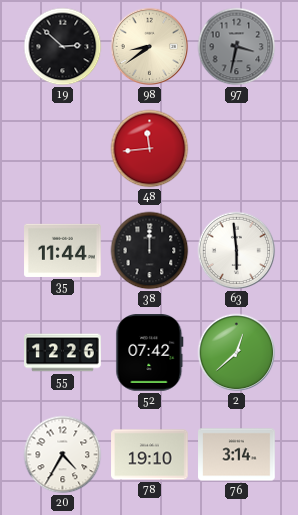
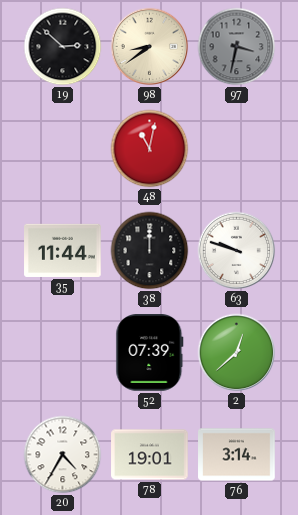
48: 11:44 -> 11:02 (150, 149)
63: 5:59 -> 9:48 (237, 251)
55: 12:26 -> none (63, 353)
52: 07:42 -> 07:39 (150, 353)
78: 19:10 -> 19:01 (150, 455)
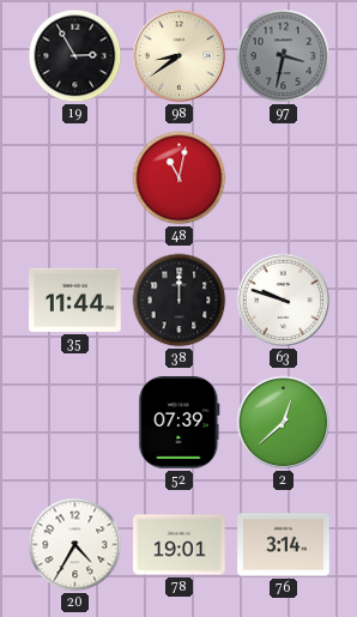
19: 2:52 -> 2:55 (75, 56)
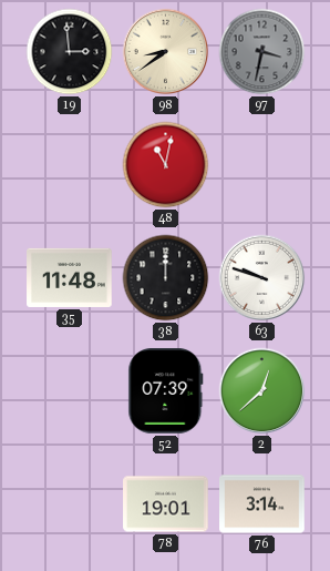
19: 2:55 -> 2:59 (70, 52)
35: 11:44 -> 11:48 (70, 277)
20: 4:35 -> none (75, 545)
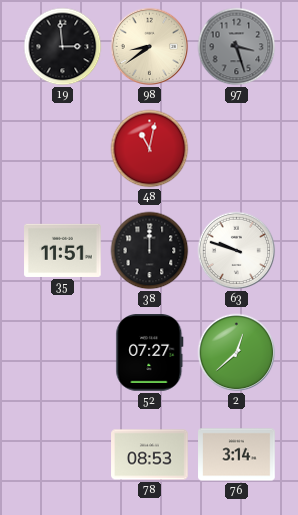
97: 3:32 -> 3:27 (237, 47)
35: 11:48 -> 11:51 (63, 250)
52: 07:39 -> 07:27 (150, 353)
78: 19:01 -> 08:53 (150, 455)
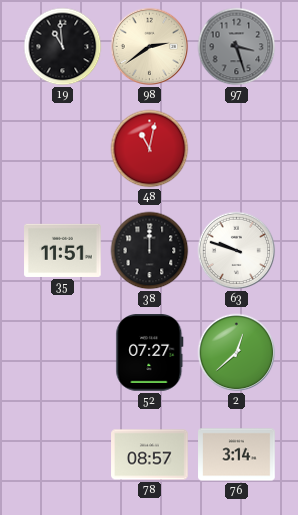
19: 2:59 -> 10:59 (63, 47)
98: 8:39 -> 2:39 (150, 47)
78: 08:53 -> 08:57 (150, 455)
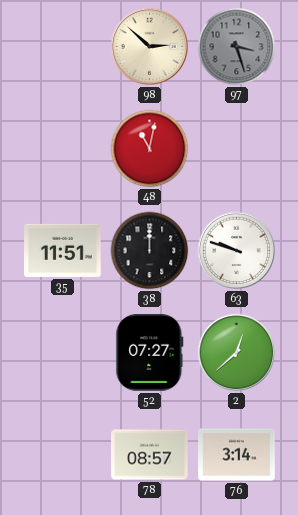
19: 10:59 -> none (63, 47)
98: 2:39 -> 2:52 (150, 47)
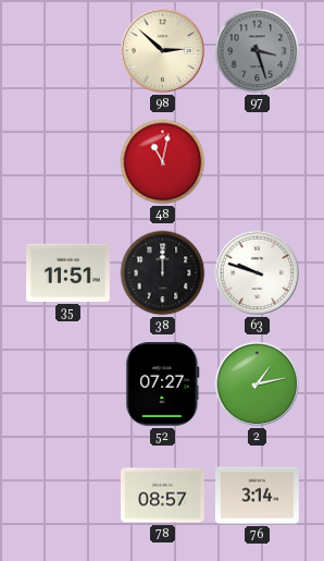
2: 12:38 -> 1:13 (258, 385)
